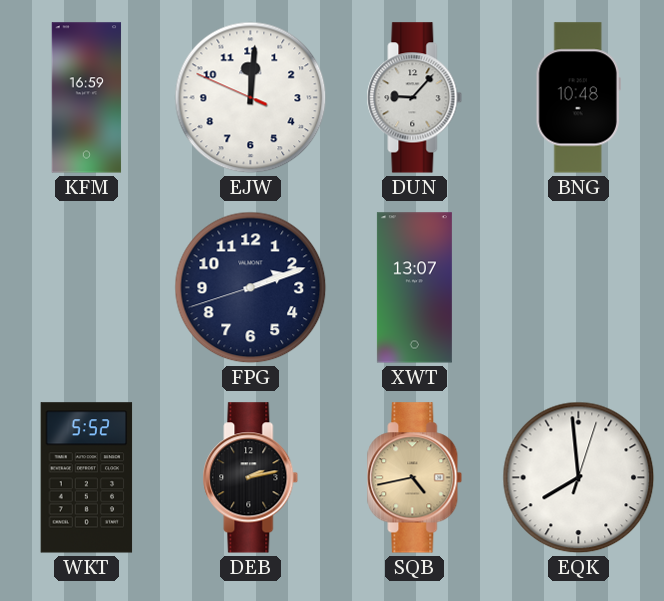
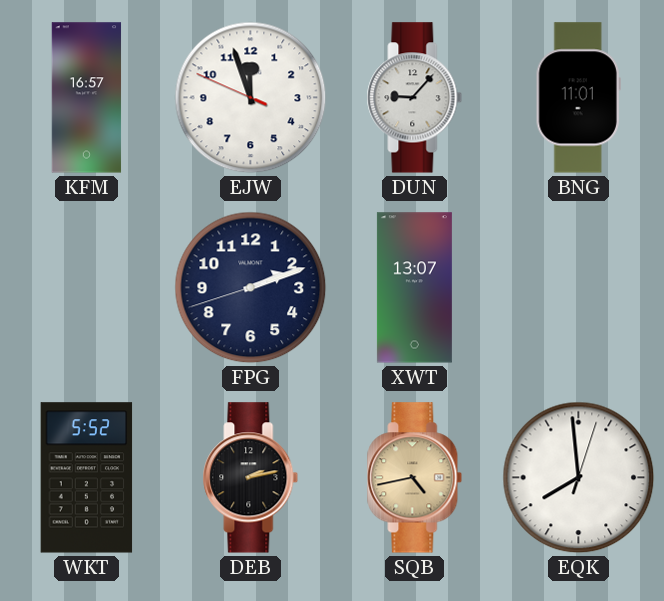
KFM: 16:59 -> 16:57 (87, 98)
EJW: 12:00 -> 11:56 (251, 98)
BNG: 10:48 -> 11:01 (578, 98)
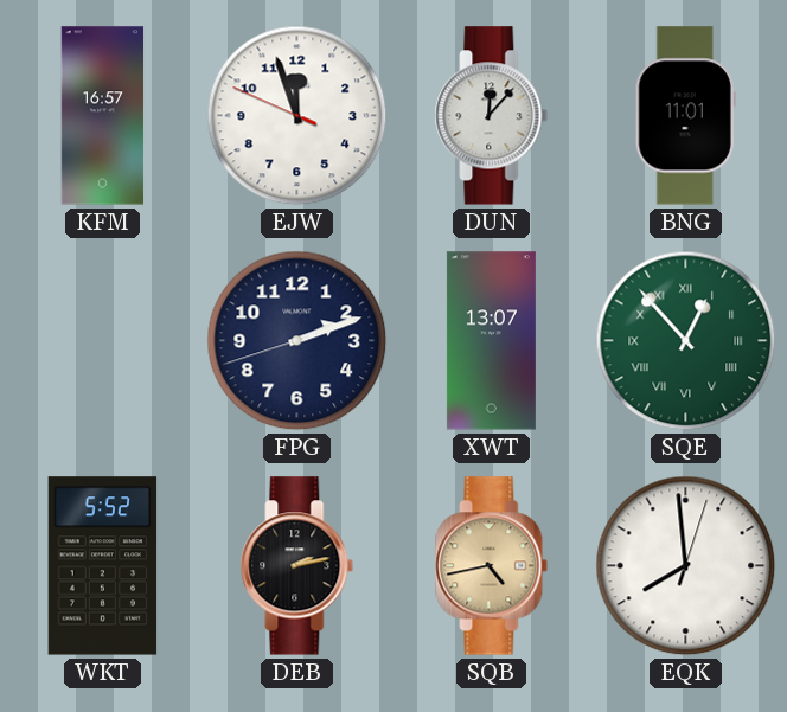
DUN: 9:07 -> 12:07 (492, 116)
SQE: none -> 12:53 (686, 341)
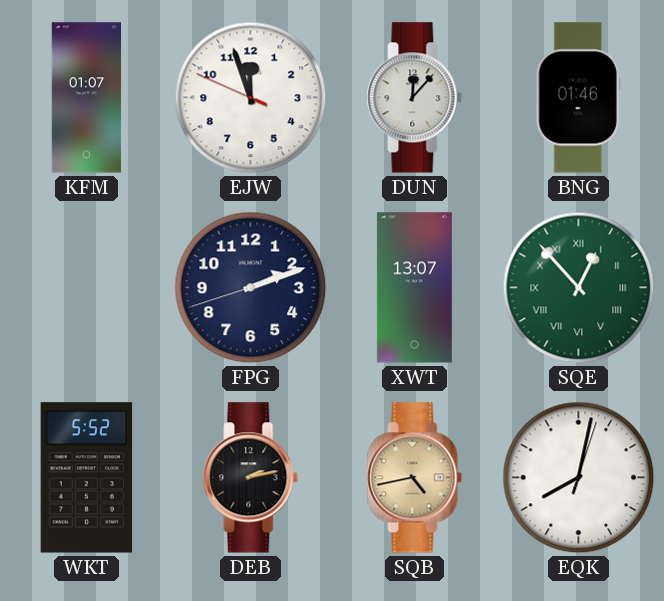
KFM: 16:57 -> 01:07 (87, 98)
BNG: 11:01 -> 01:46 (578, 98)
EQK: 7:59 -> 8:02 (579, 478)
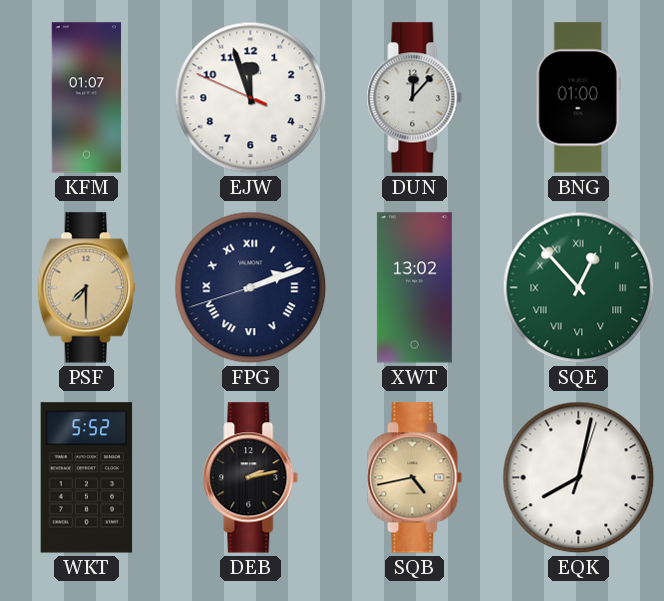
BNG: 01:46 -> 01:00 (578, 98)
PSF: none -> 7:30 (86, 288)
FPG numerals: Arabic -> Roman (251, 288)
XWT: 13:07 -> 13:02 (414, 288)
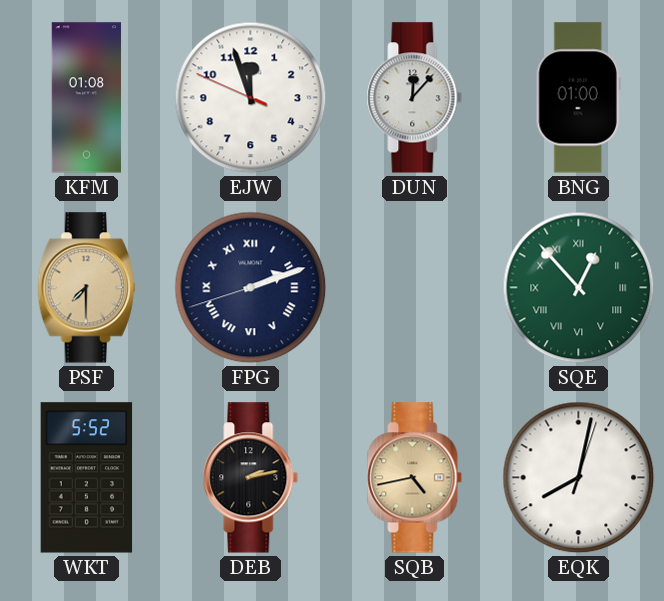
KFM: 01:07 -> 01:08 (87, 98)
XWT: 13:02 -> none (414, 288)
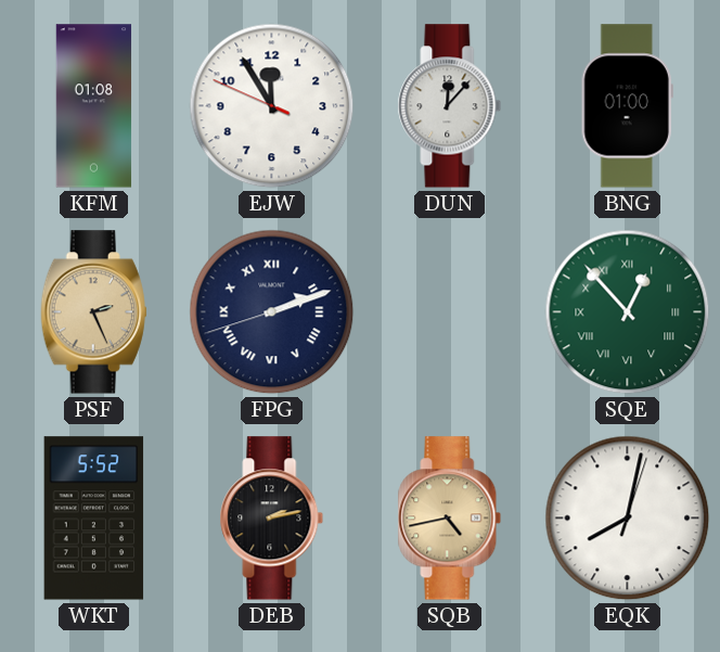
EJW: 11:56 -> 11:54 (272, 106)
PSF: 7:30 -> 2:26 (93, 312)
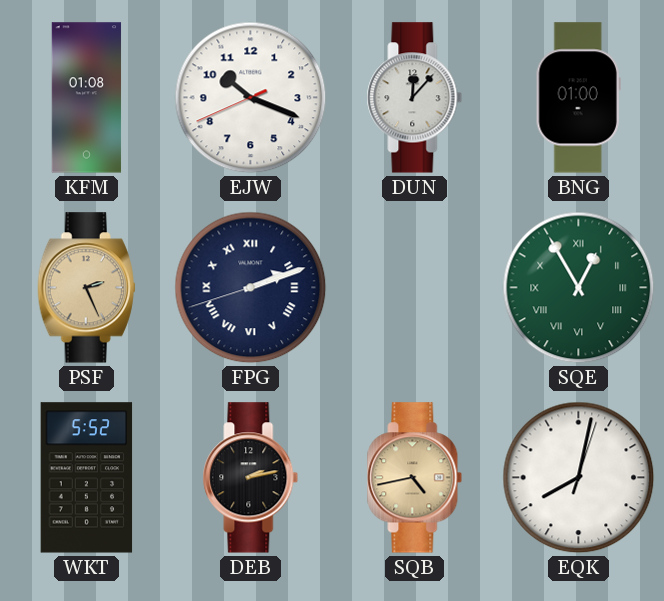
EJW: 11:54 -> 10:18 (251, 98)
SQE: 12:53 -> 12:55 (579, 288)
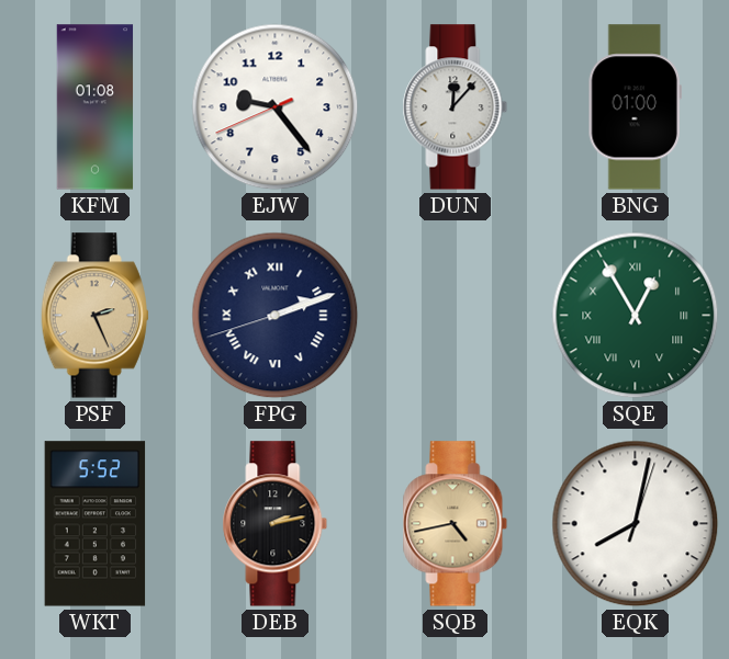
EJW: 10:18 -> 9:23 (276, 107)
